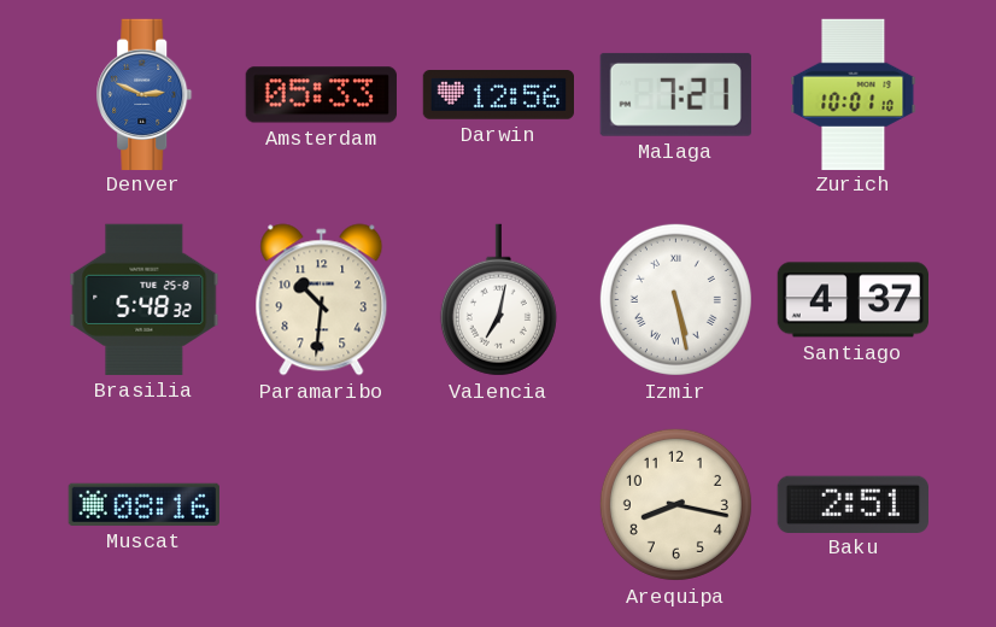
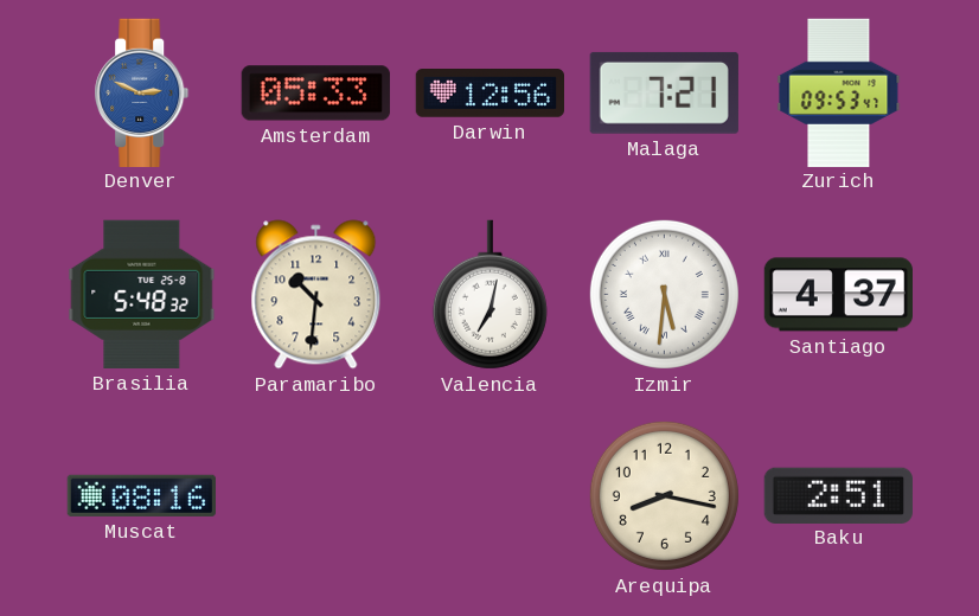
Zurich: 10:01 -> 09:53 (839, 92)
Izmir: 5:28 -> 5:31 (664, 294)
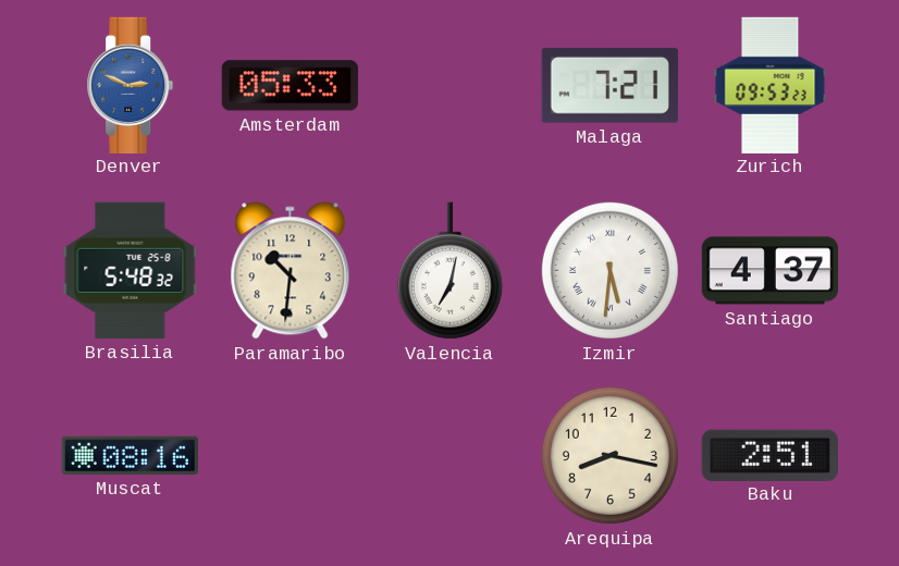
Darwin: 12:56 -> none (489, 94)
Zurich: 09:53:47 -> 09:53:23 (771, 85)
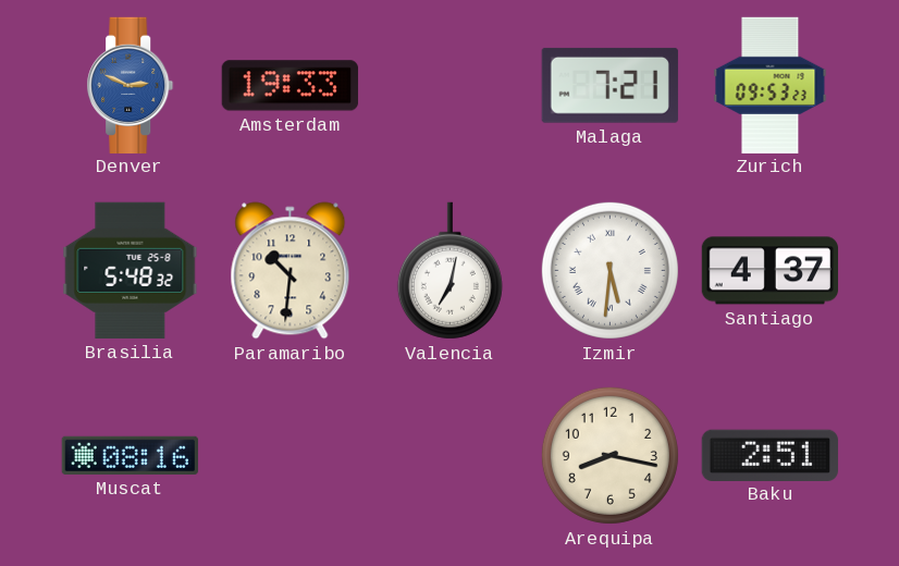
Amsterdam: 05:33 -> 19:33 (290, 86)
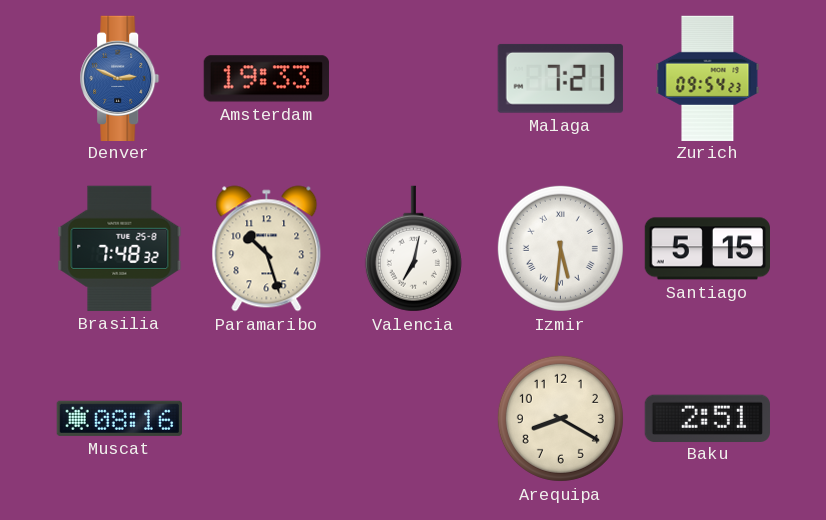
Zurich: 09:53 -> 09:54 (708, 78)
Brasilia: 5:48 -> 7:48 (120, 248)
Paramaribo: 10:31 -> 10:27 (267, 249)
Santiago: 4:37 -> 5:15 (707, 249)
Arequipa: 8:17 -> 8:20 (560, 418)
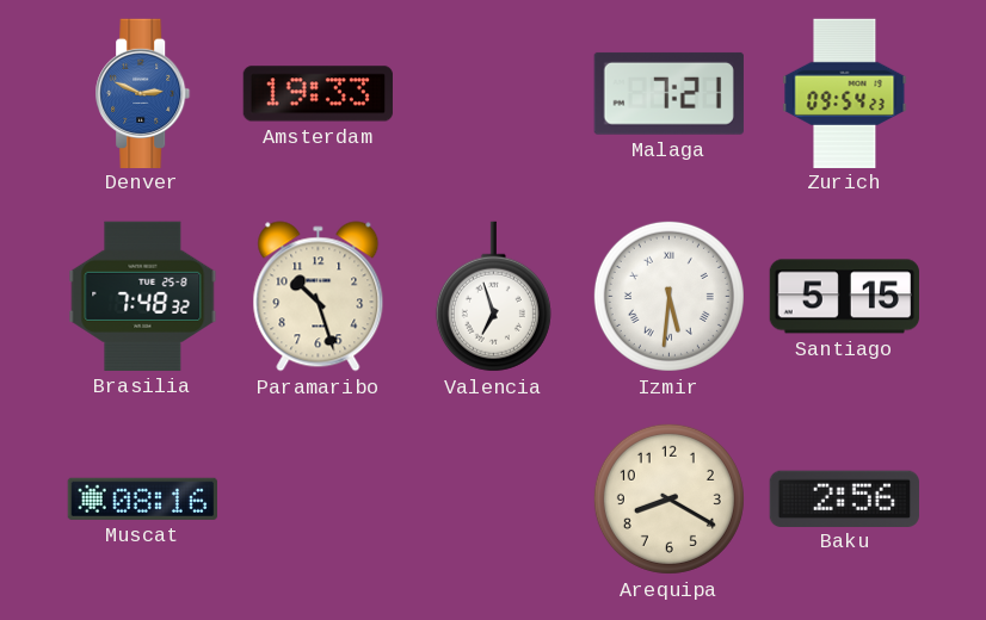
Valencia: 7:02 -> 6:57 (493, 297)
Baku: 2:51 -> 2:56 (844, 498)
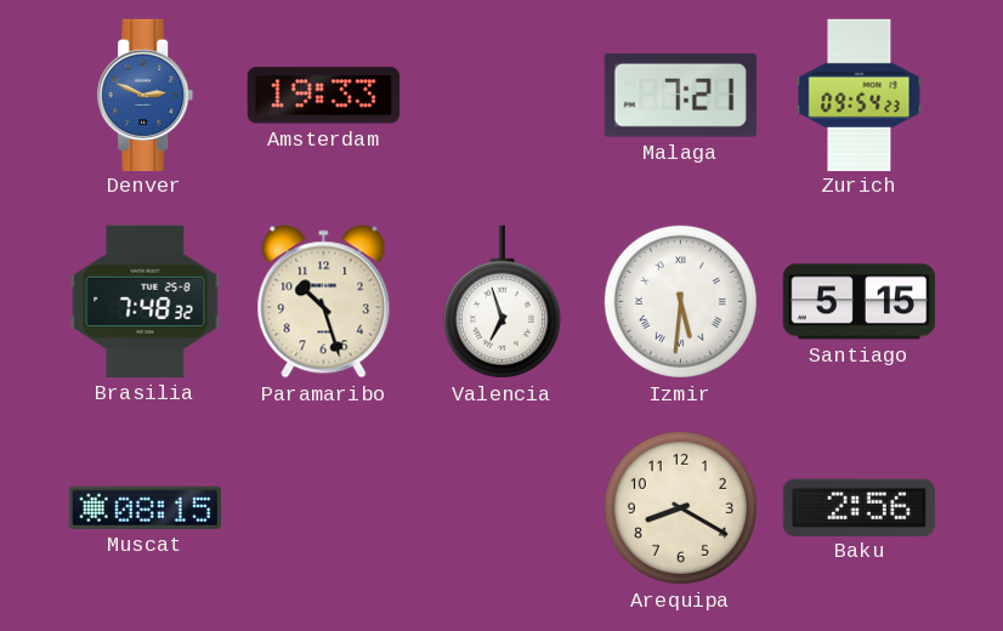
Muscat: 08:16 -> 08:15 (144, 507)
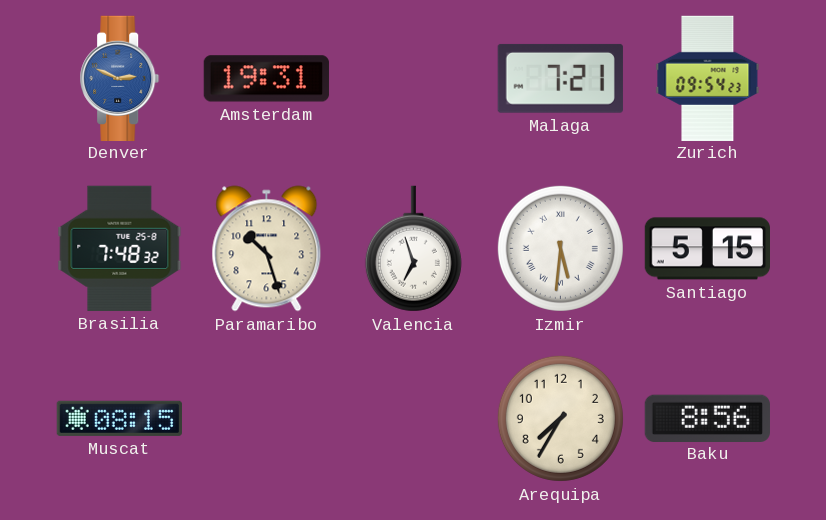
Amsterdam: 19:33 -> 19:31 (266, 79)
Arequipa: 8:20 -> 7:35 (560, 418)
Baku: 2:56 -> 8:56 (707, 418)
